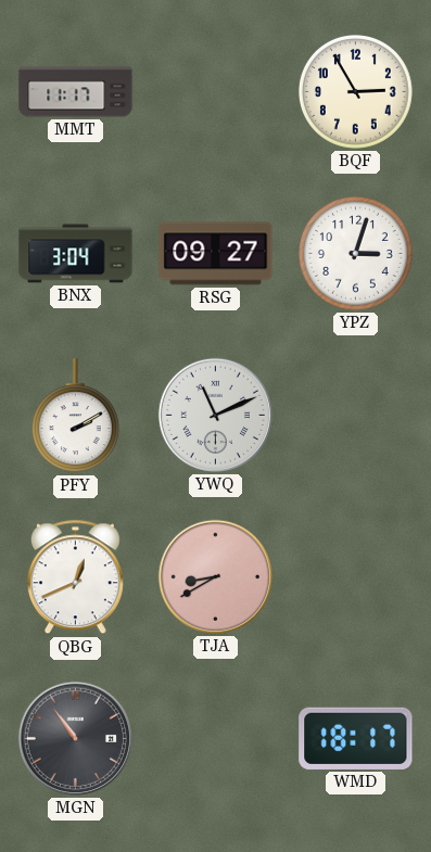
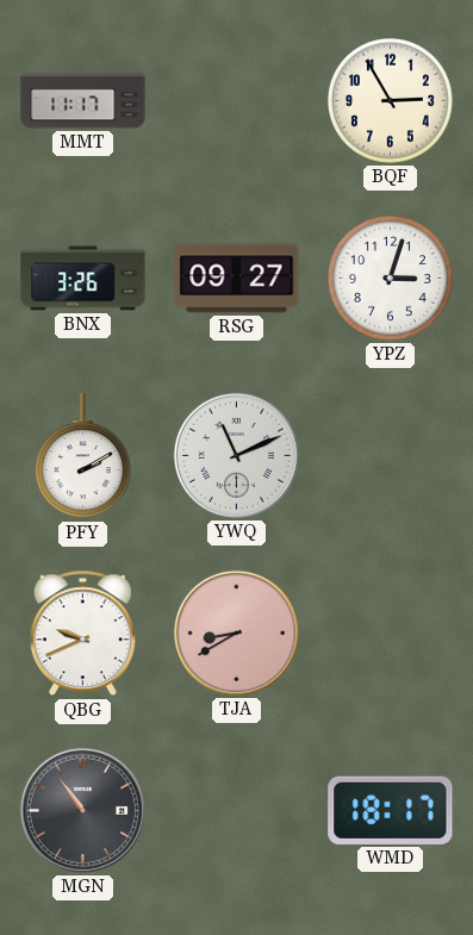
BNX: 3:04 -> 3:26 (83, 279)
QBG: 12:41 -> 9:41 (82, 634)
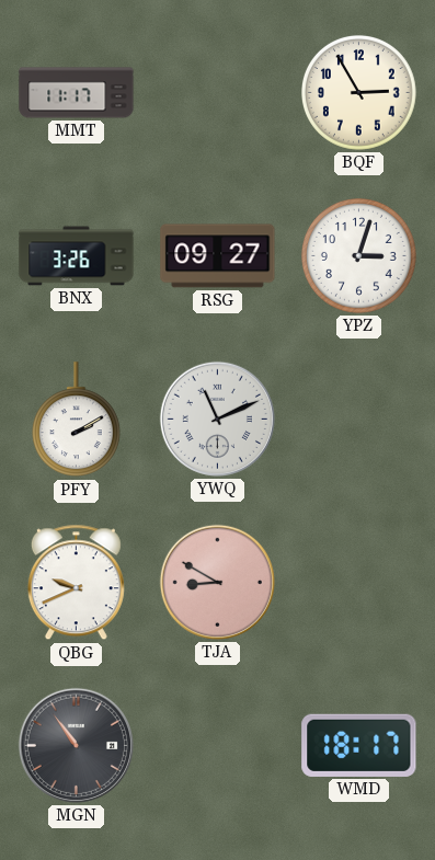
TJA: 8:40 -> 8:50 (217, 582)
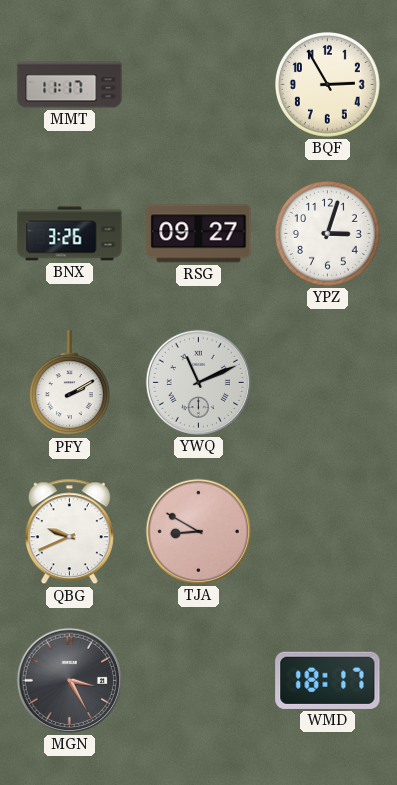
MGN: 10:54 -> 3:25 (69, 680)
